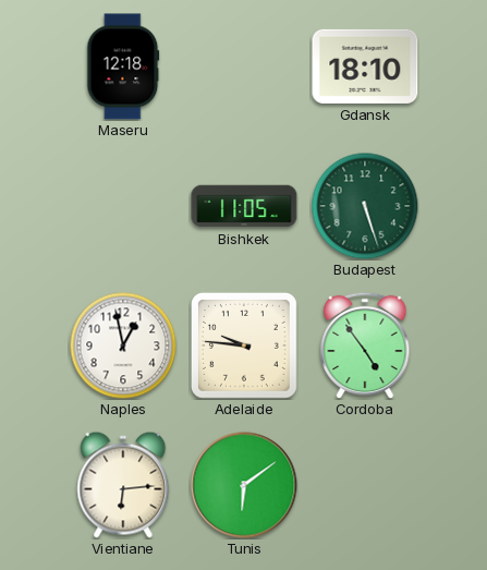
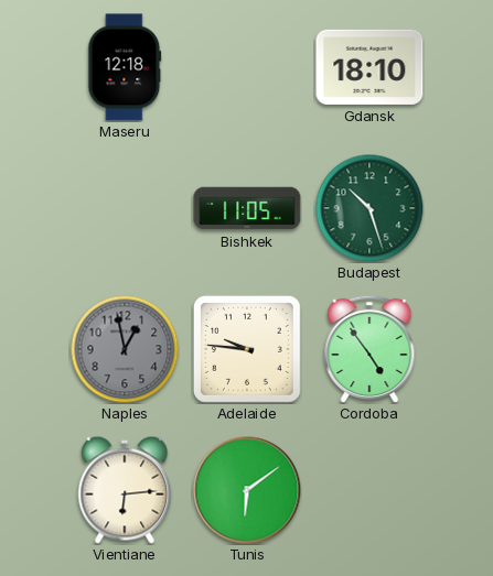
Budapest: 5:27 -> 10:27 (369, 208)
Naples dial: white -> grey (125, 349)
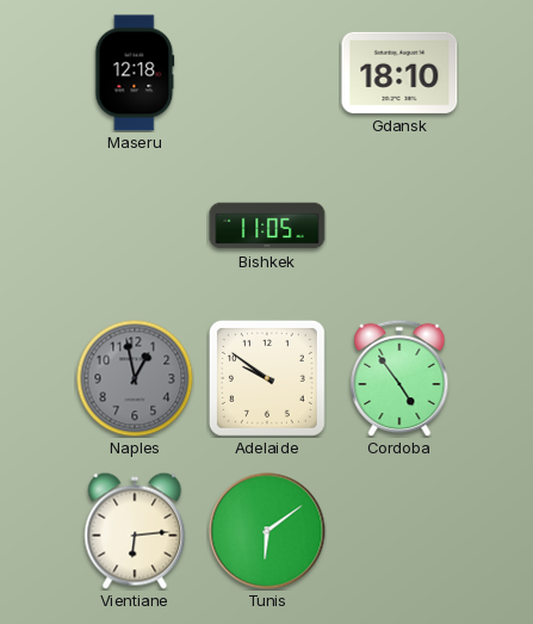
Budapest: 10:27 -> none (369, 208)
Adelaide: 9:46 -> 9:51 (267, 378)
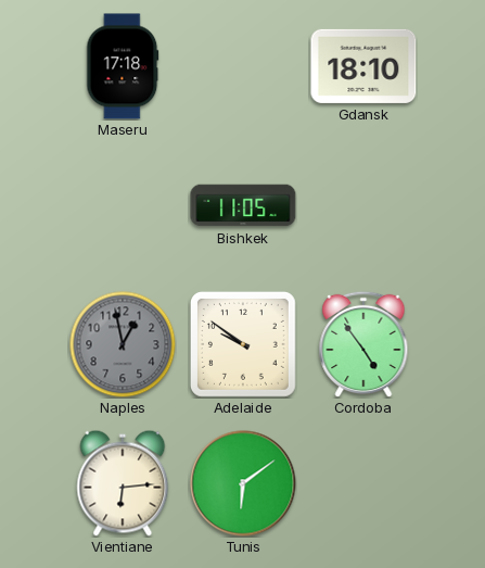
Maseru: 12:18 -> 17:18 (123, 66)
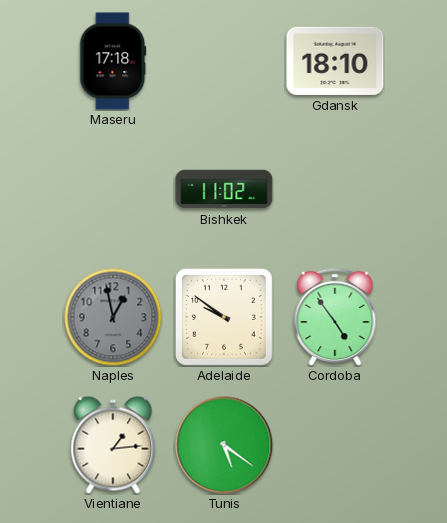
Bishkek: 11:05 -> 11:02 (224, 189)
Vientiane: 6:14 -> 1:14 (113, 445)
Tunis: 6:09 -> 5:21 (224, 445)
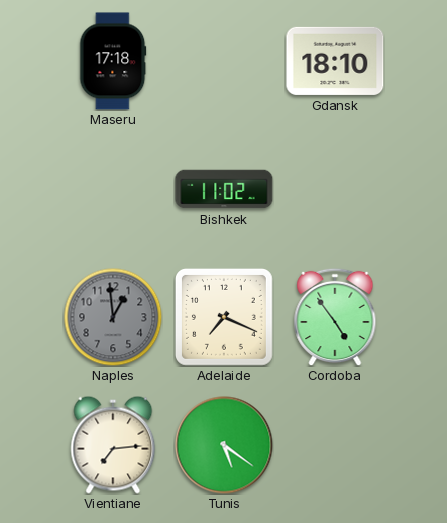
Naples: 12:58 -> 12:59 (113, 317)
Adelaide: 9:51 -> 7:19 (224, 317)
Vientiane: 1:14 -> 7:14 (113, 445)
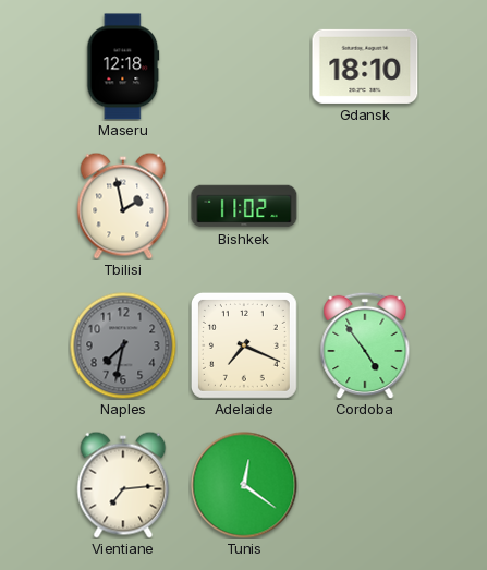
Maseru: 17:18 -> 12:18 (123, 66)
Tbilisi: none -> 1:58 (123, 206)
Naples: 12:59 -> 7:32 (123, 345)
Tunis: 5:21 -> 12:21 (244, 485)
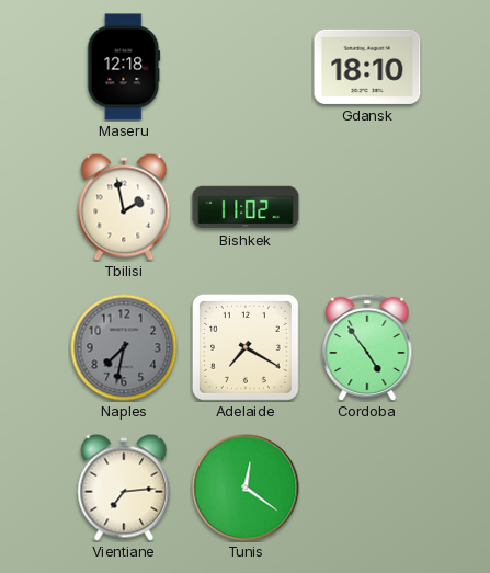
Adelaide: 7:19 -> 7:20 (246, 347)
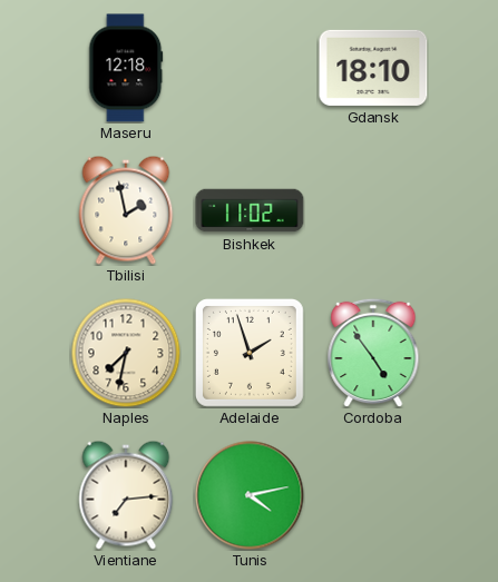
Naples dial: grey -> cream (126, 353)
Adelaide: 7:20 -> 1:57 (250, 353)
Tunis: 12:21 -> 4:13 (250, 495)
